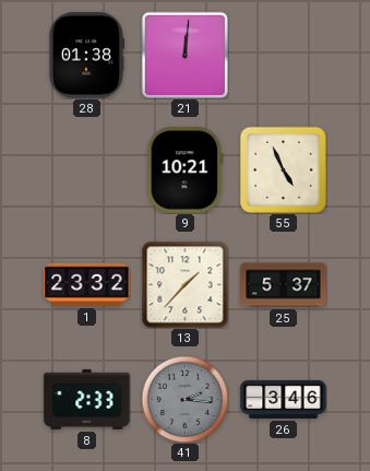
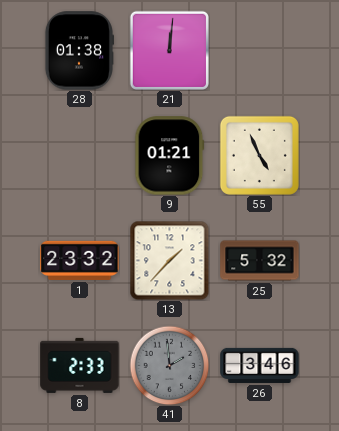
9: 10:21 -> 01:21 (170, 156)
25: 5:37 -> 5:32 (260, 261)
41: 2:16 -> 1:59 (169, 365)
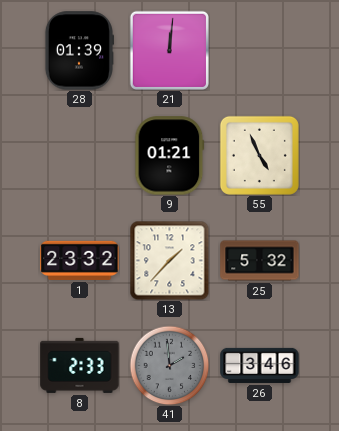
28: 01:38 -> 01:39 (78, 51)
